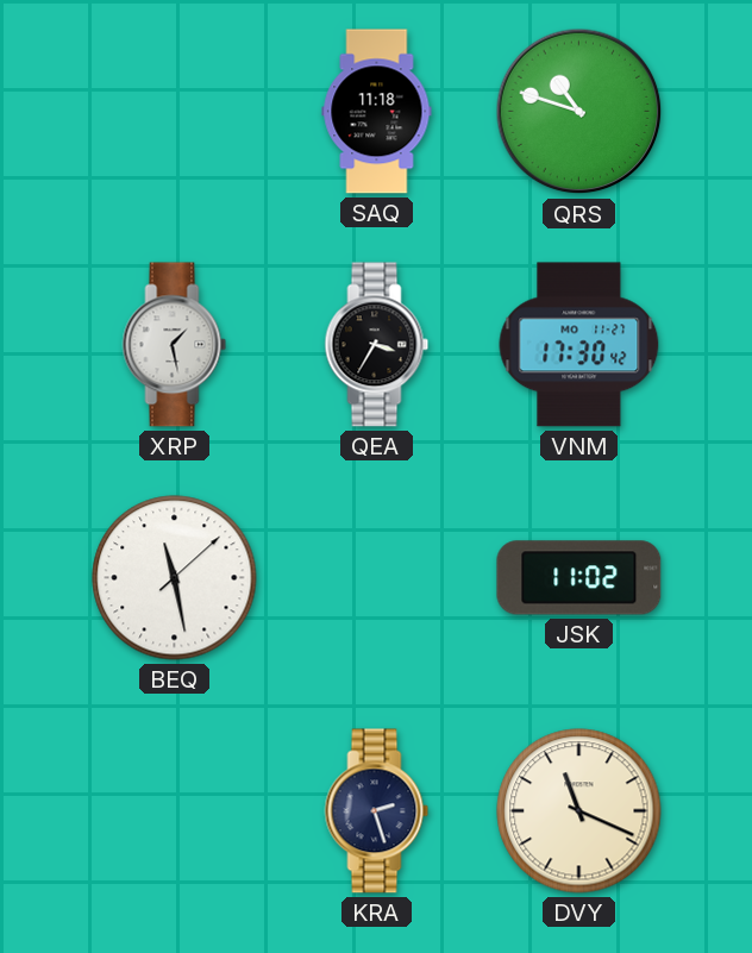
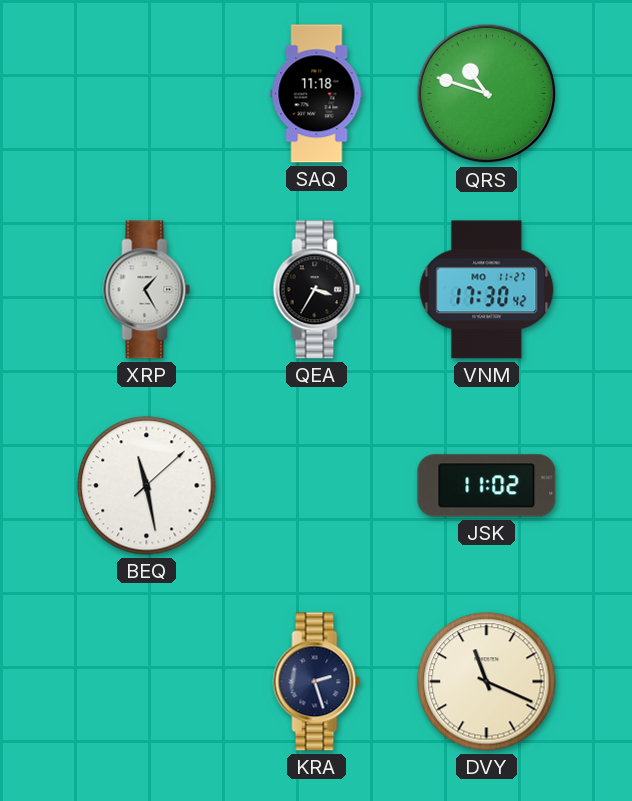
XRP: 1:28 -> 1:25 (147, 290)
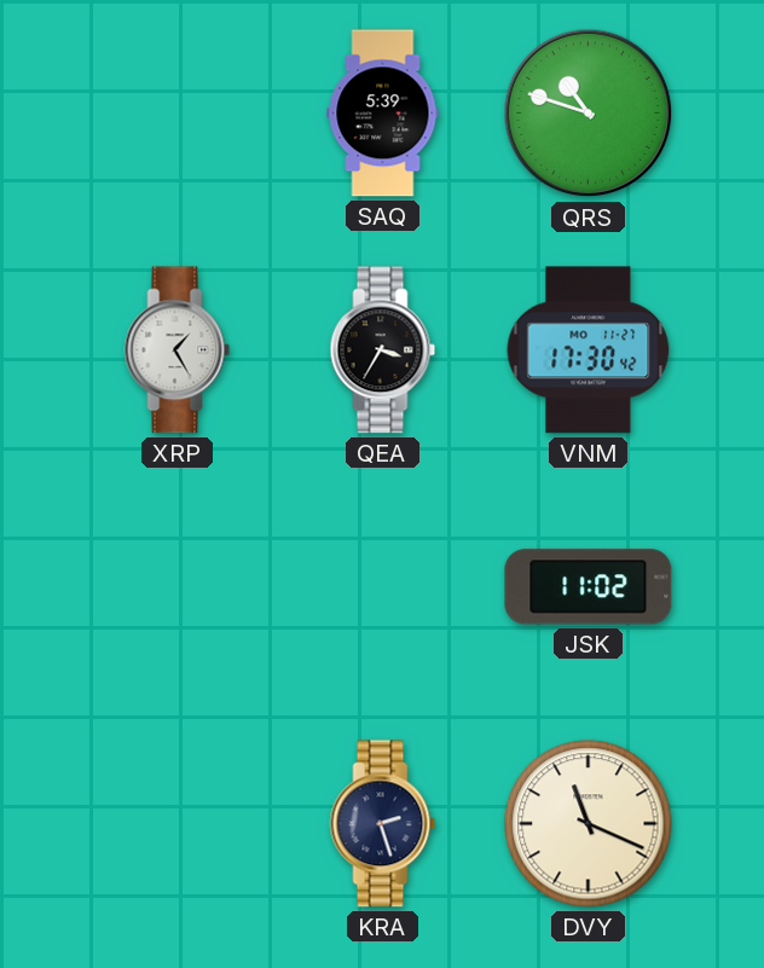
SAQ: 11:18 -> 5:39 (383, 114)
BEQ: 11:28 -> none (147, 486)
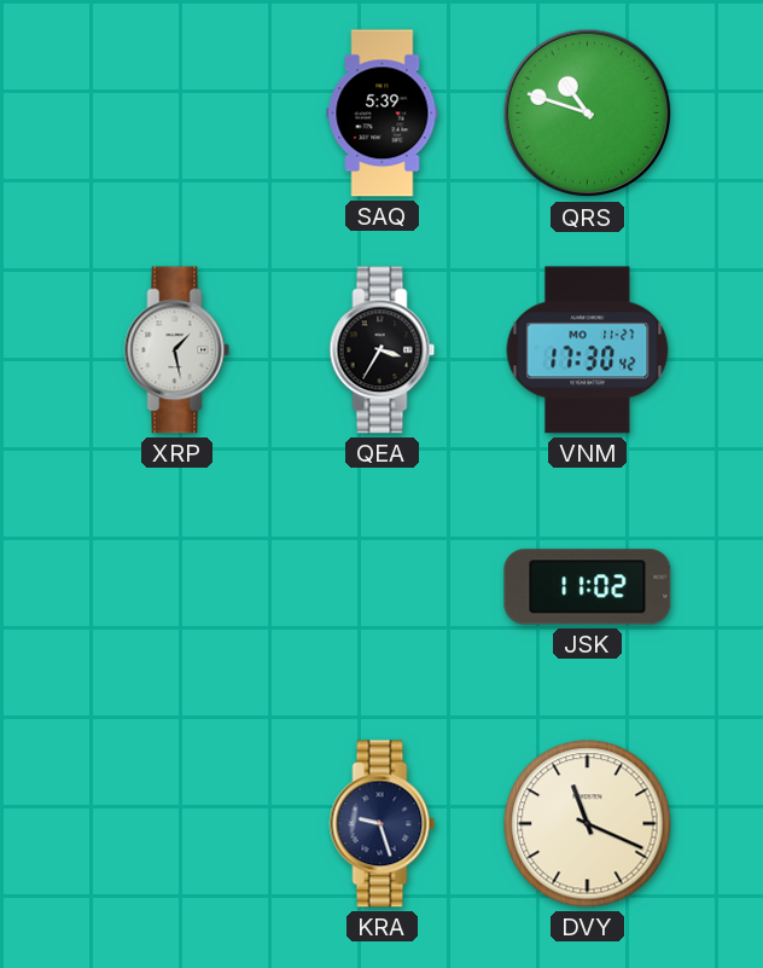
XRP: 1:25 -> 1:28 (177, 350)
KRA: 2:27 -> 9:27 (383, 824)
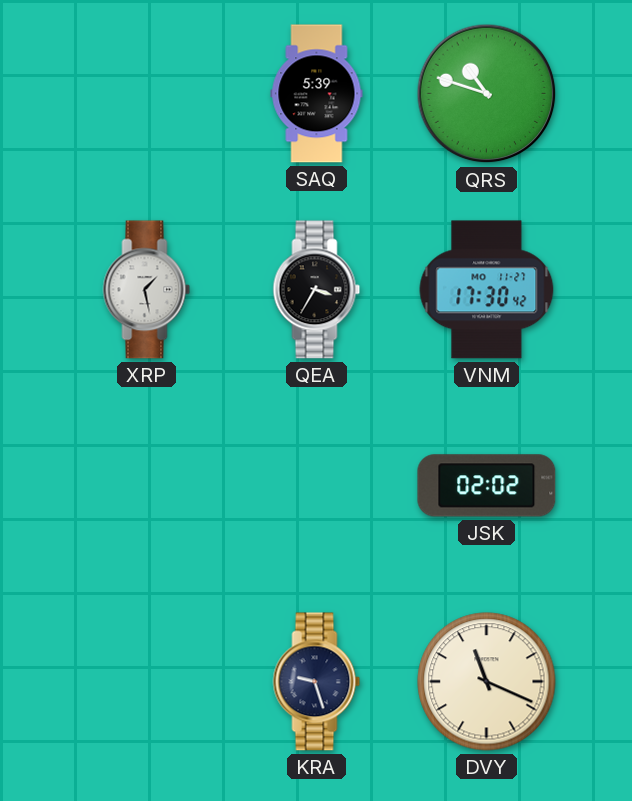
JSK: 11:02 -> 02:02 (487, 486)
